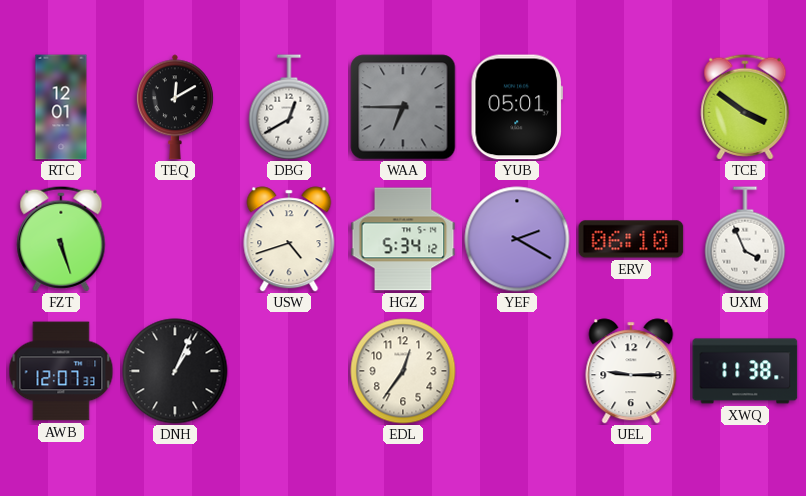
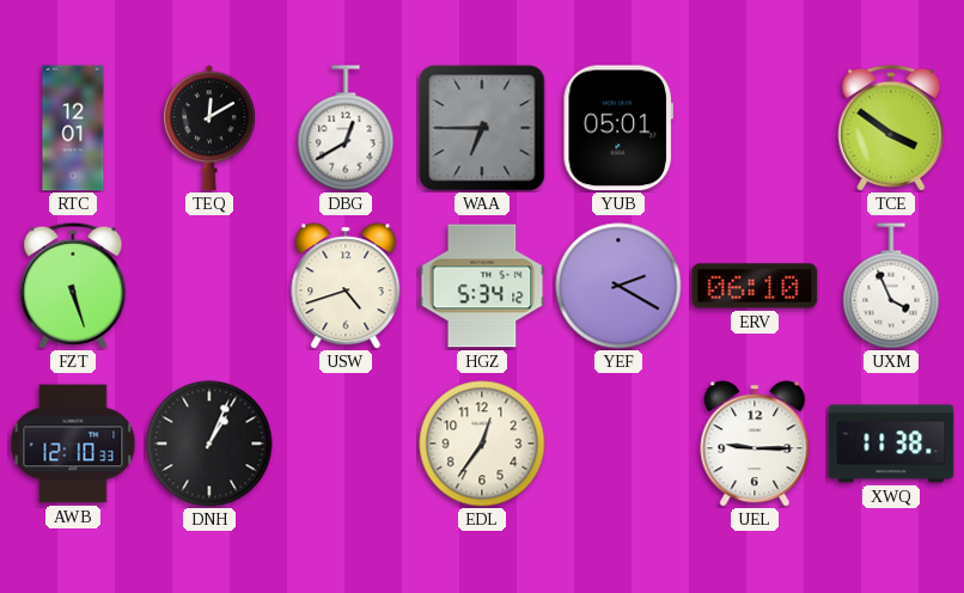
AWB: 12:07 -> 12:10 (73, 444)
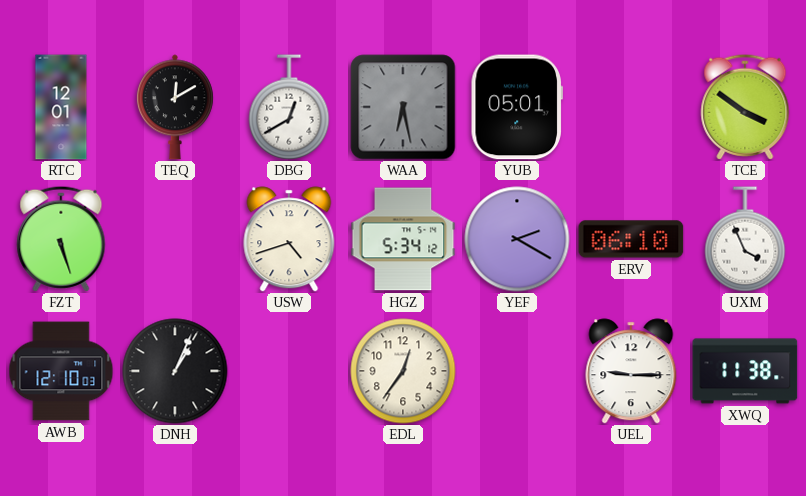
WAA: 6:45 -> 6:28 (403, 107)
AWB: 12:10:33 -> 12:10:03 (61, 371)
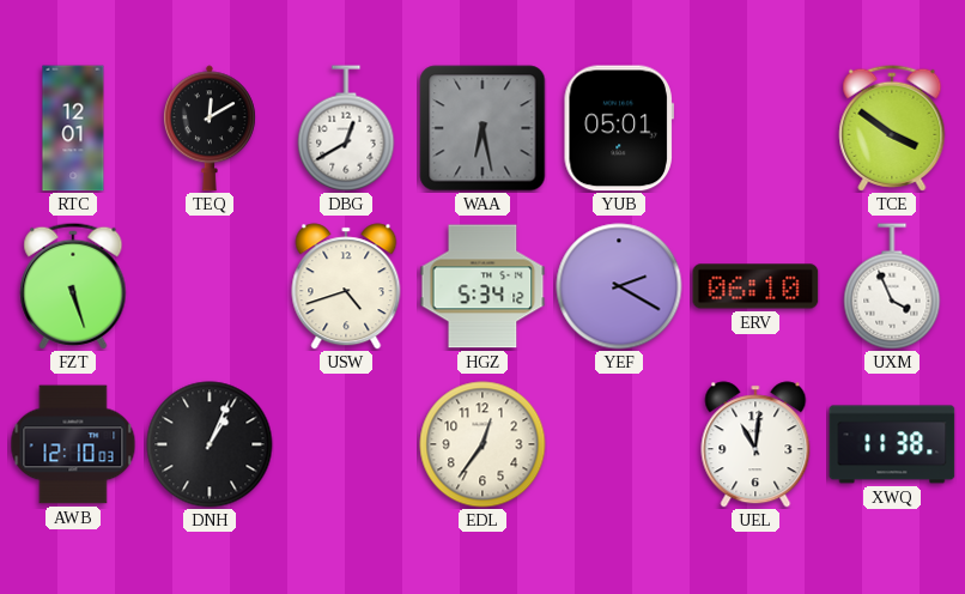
UEL: 9:15 -> 11:01 (755, 444)
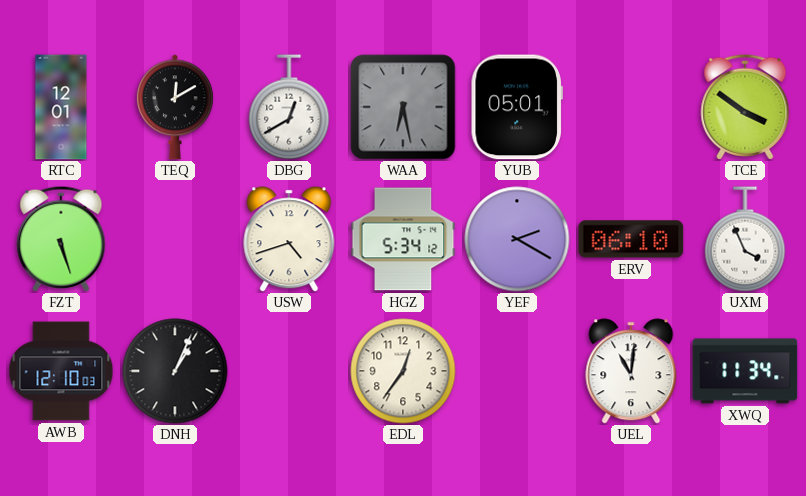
XWQ: 11:38 -> 11:34 (745, 371)
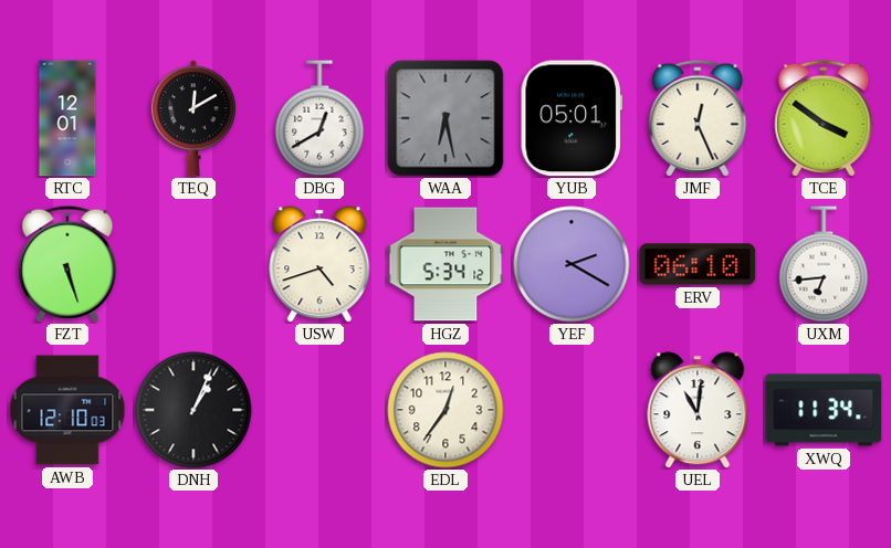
JMF: none -> 12:26 (698, 118)
UXM: 3:56 -> 6:44 (824, 264)
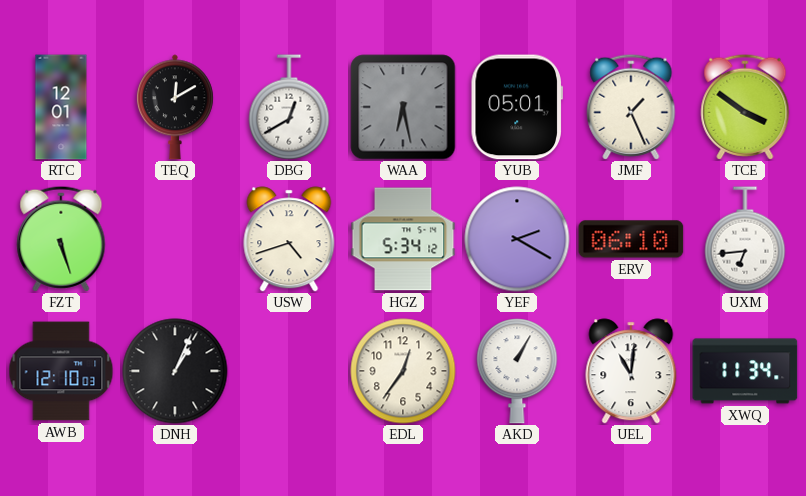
JMF: 12:26 -> 1:26 (631, 107)
AKD: none -> 1:05 (517, 371)
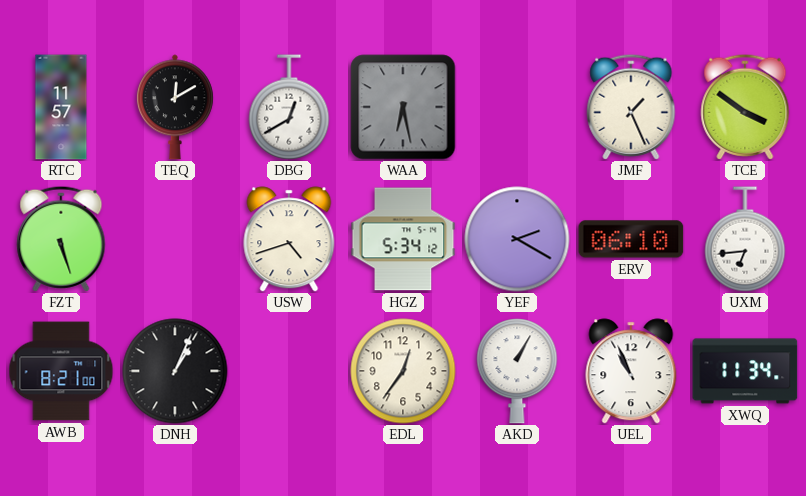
RTC: 12:01 -> 11:57 (61, 107)
YUB: 05:01 -> none (517, 107)
AWB: 12:10 -> 8:21 (61, 371)
UEL: 11:01 -> 10:56 (631, 371)
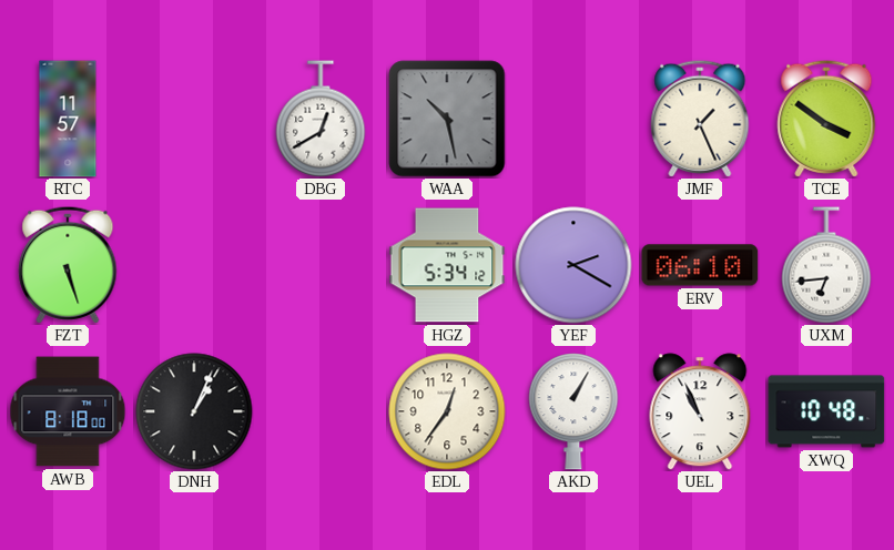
TEQ: 12:10 -> none (175, 107)
WAA: 6:28 -> 10:28 (447, 119)
USW: 4:42 -> none (289, 239)
AWB: 8:21 -> 8:18 (68, 411)
XWQ: 11:34 -> 10:48 (826, 411)
